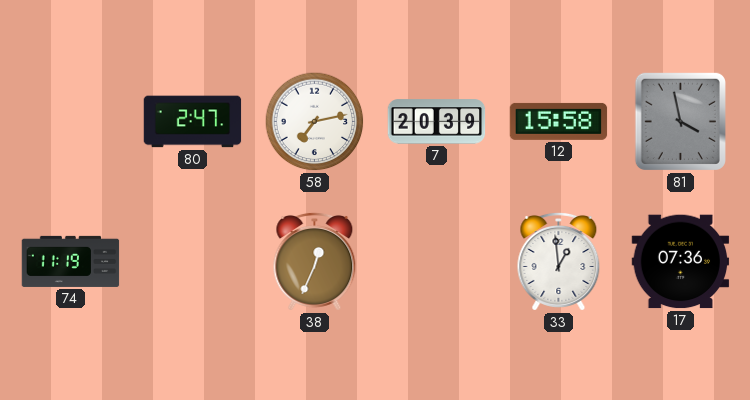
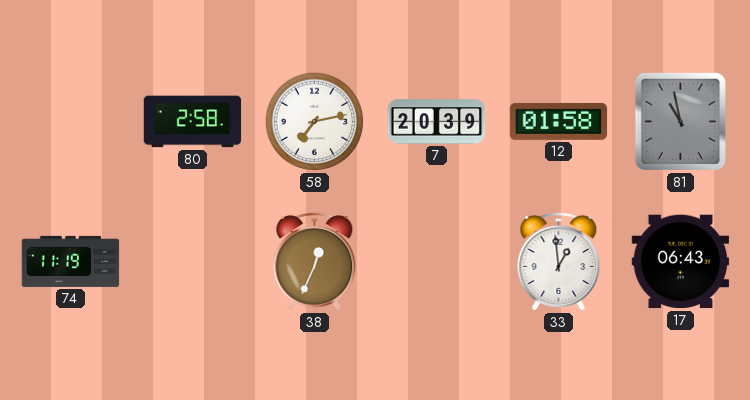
80: 2:47 -> 2:58 (193, 122)
12: 15:58 -> 01:58 (559, 121)
81: 3:58 -> 10:58 (680, 121)
17: 07:36 -> 06:43 (681, 262)
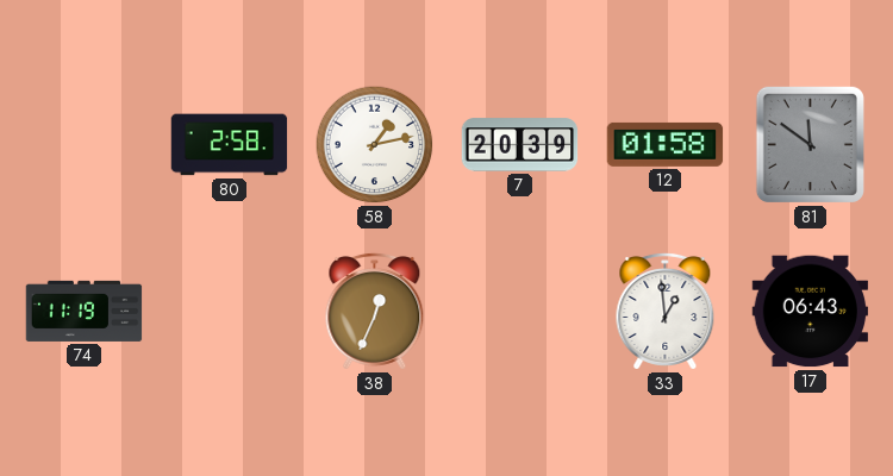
58: 7:13 -> 1:13 (375, 145)
81: 10:58 -> 11:51 (810, 144)
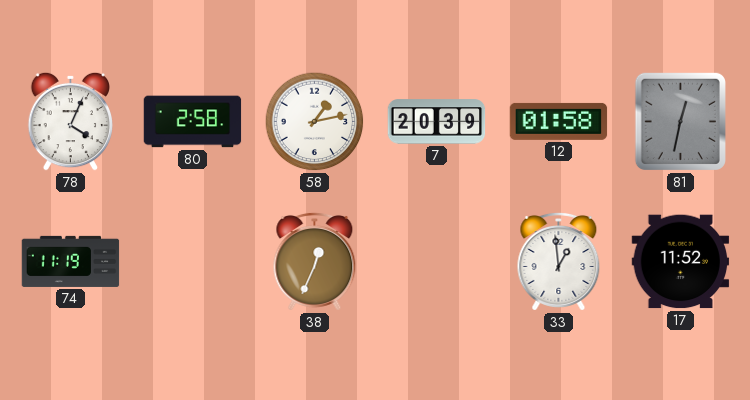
78: none -> 4:04 (71, 121)
81: 11:51 -> 12:32 (680, 121)
17: 06:43 -> 11:52 (681, 262)
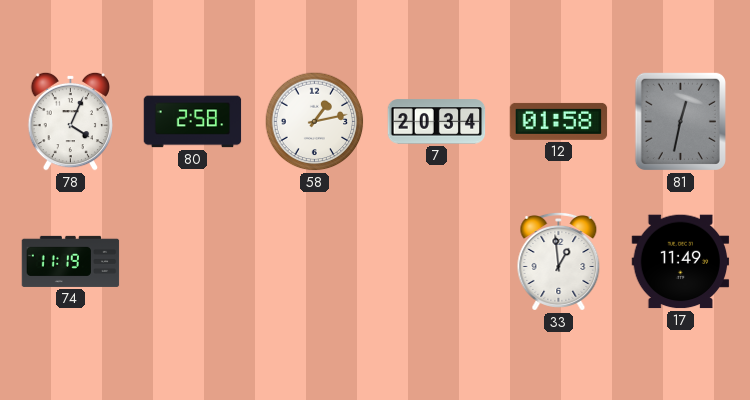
7: 20:39 -> 20:34 (437, 122)
38: 12:34 -> none (315, 261)
17: 11:52 -> 11:49 (681, 262)
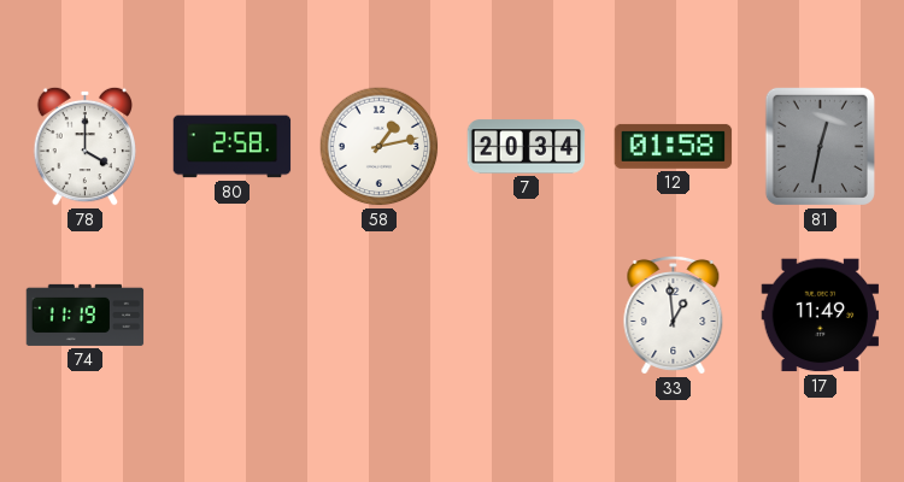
78: 4:04 -> 4:00 (86, 146)
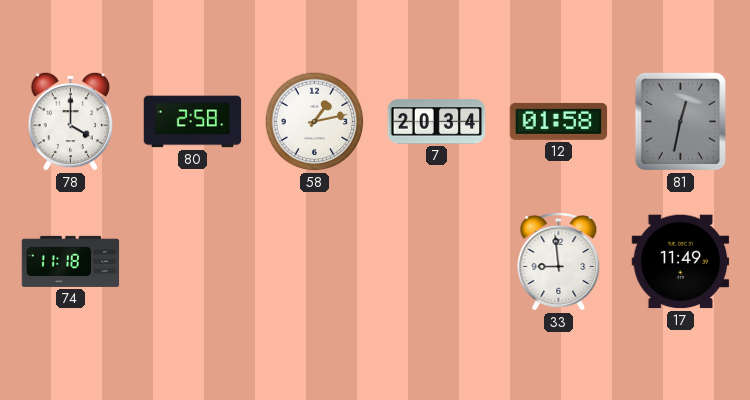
74: 11:19 -> 11:18 (71, 261)
33: 12:59 -> 8:59 (559, 261)
